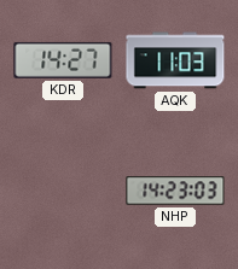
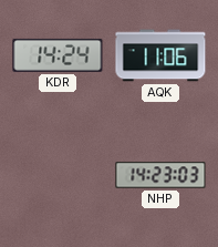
KDR: 14:27 -> 14:24 (58, 55)
AQK: 11:03 -> 11:06 (160, 55)
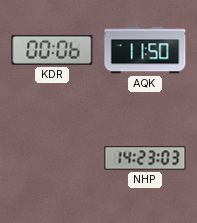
KDR: 14:24 -> 00:06 (52, 50)
AQK: 11:06 -> 11:50 (145, 50)
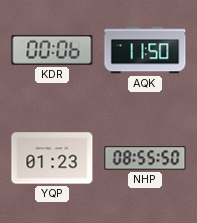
YQP: none -> 01:23 (52, 158)
NHP: 14:23 -> 08:55 (145, 158)
